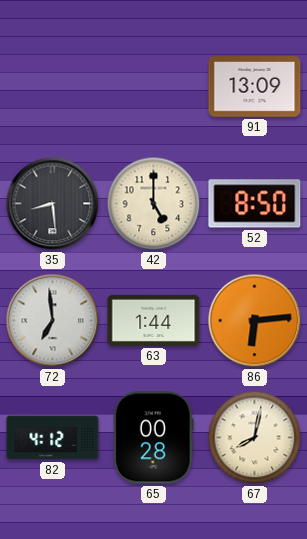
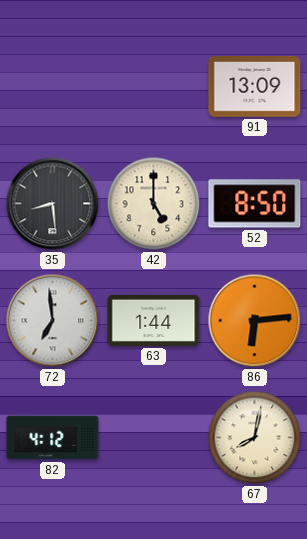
65: 00:28 -> none (153, 438)
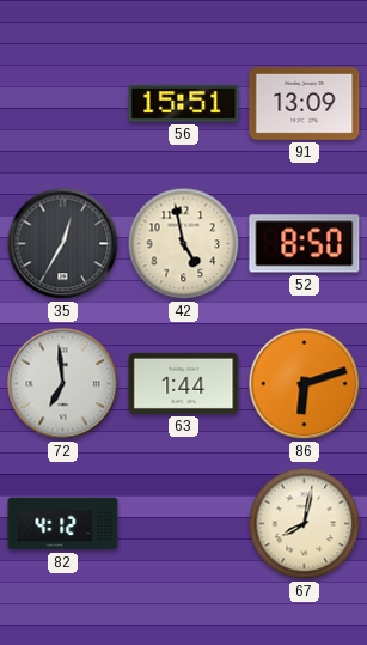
56: none -> 15:51 (184, 104)
35: 8:29 -> 12:35 (63, 244)
42: 5:00 -> 4:58 (184, 244)
86: 6:14 -> 6:12 (305, 384)
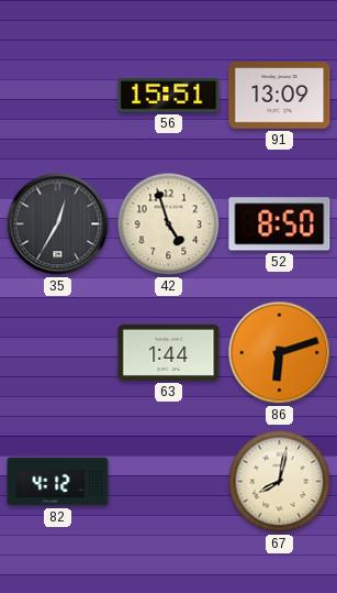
42: 4:58 -> 4:57 (169, 224)
72: 6:59 -> none (63, 384)
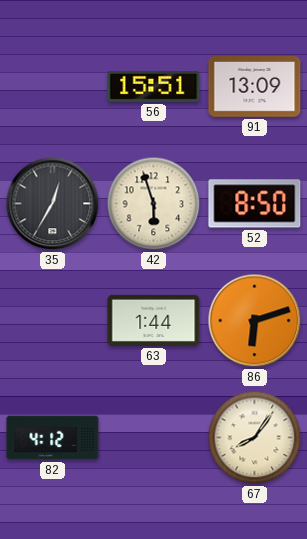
42: 4:57 -> 5:57 (154, 204)
67: 8:02 -> 8:06 (255, 438)
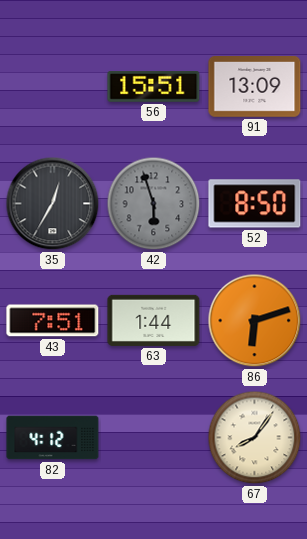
42 dial: cream -> grey (154, 204)
43: none -> 7:51 (53, 321)
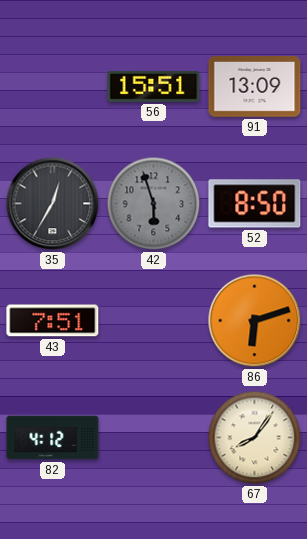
63: 1:44 -> none (154, 320)
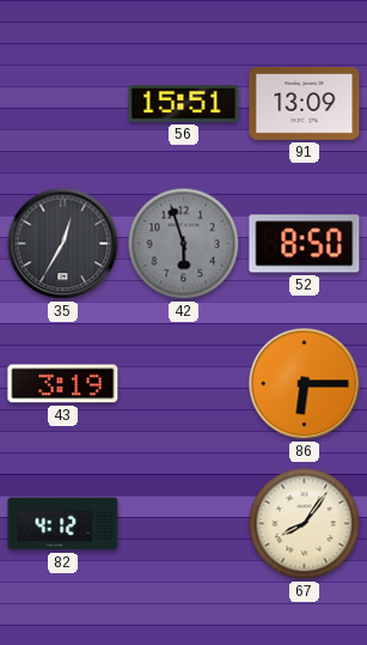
43: 7:51 -> 3:19 (63, 384)
86: 6:12 -> 6:15 (305, 384)
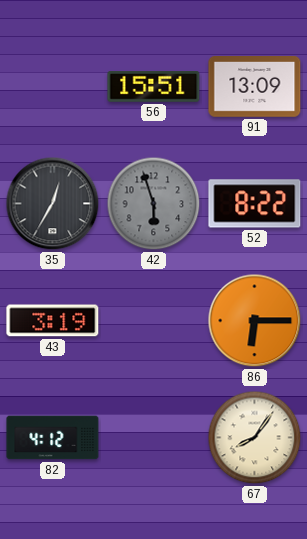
52: 8:50 -> 8:22 (255, 204)
